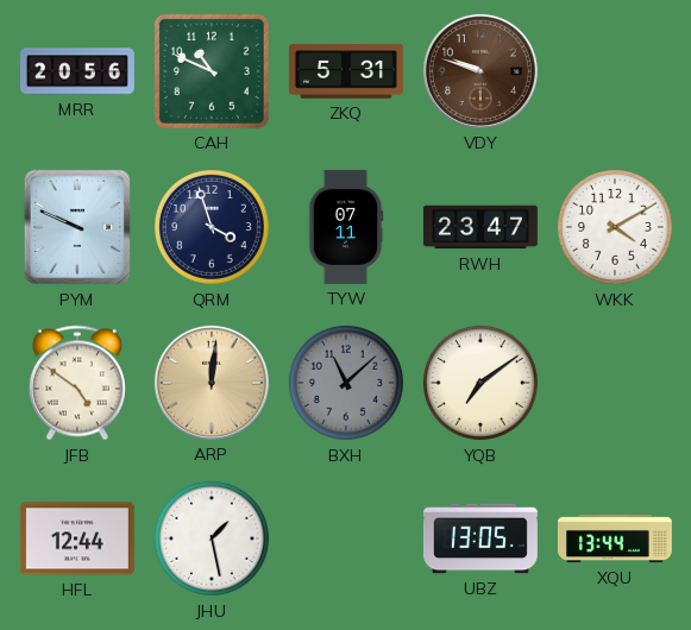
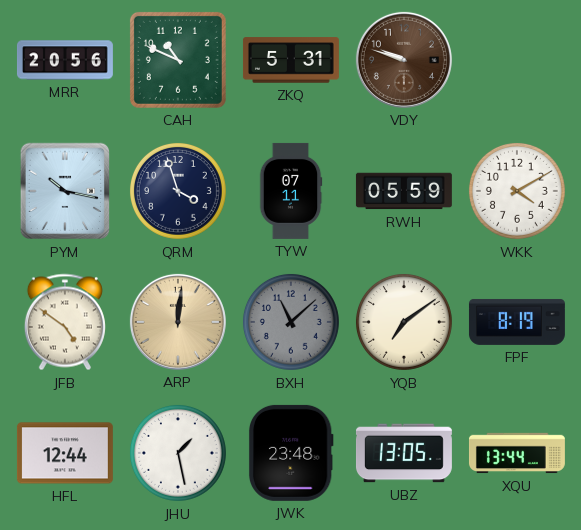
PYM: 9:49 -> 10:17 (65, 191)
RWH: 23:47 -> 05:59 (404, 191)
FPF: none -> 8:19 (517, 322)
JWK: none -> 23:48 (291, 453)
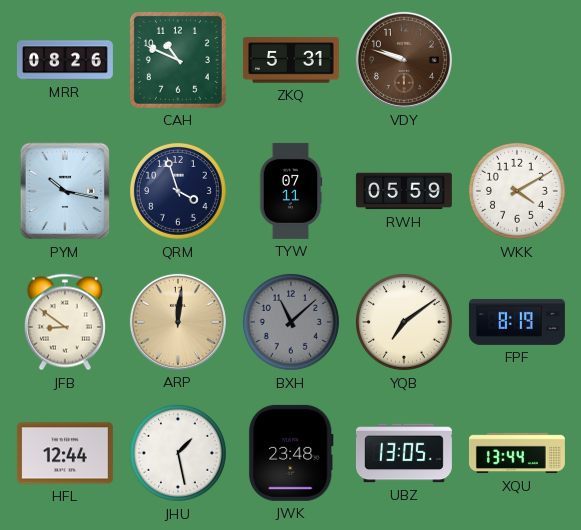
MRR: 20:56 -> 08:26 (65, 60)
JFB: 4:51 -> 8:51 (65, 322)
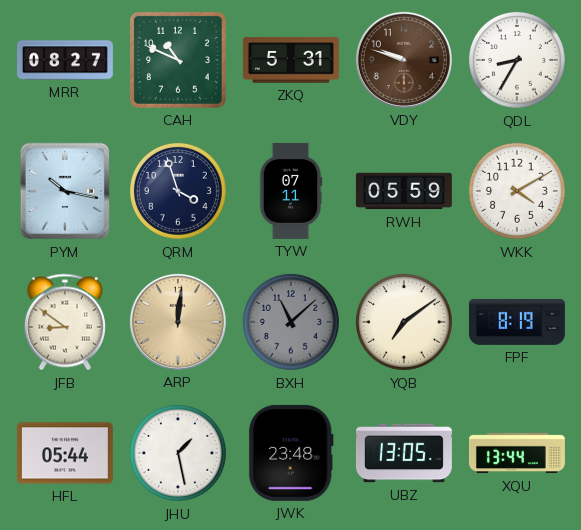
MRR: 08:26 -> 08:27 (65, 60)
QDL: none -> 8:35 (517, 60)
HFL: 12:44 -> 05:44 (65, 453)
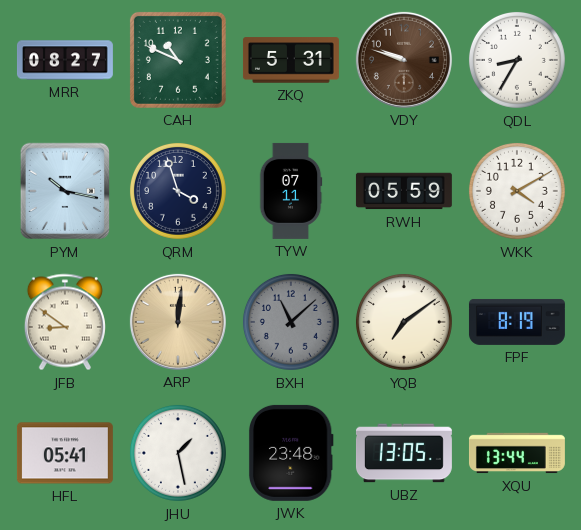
HFL: 05:44 -> 05:41 (65, 453)
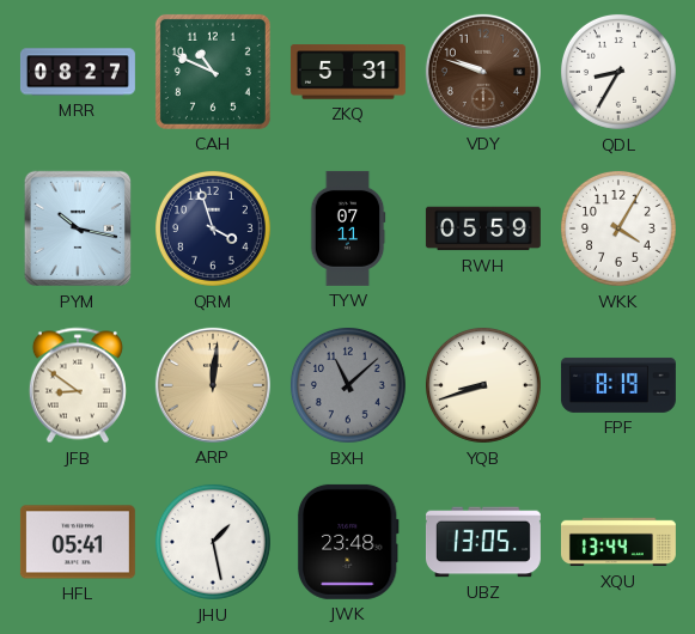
WKK: 4:10 -> 4:05 (618, 228)
YQB: 7:09 -> 8:42 (483, 385)
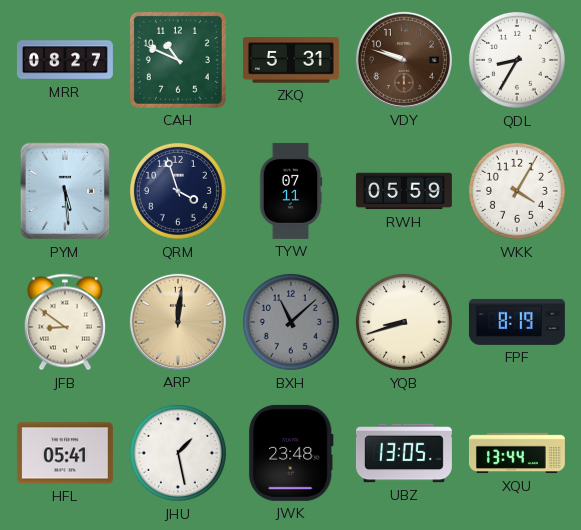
PYM: 10:17 -> 5:29 (65, 191)
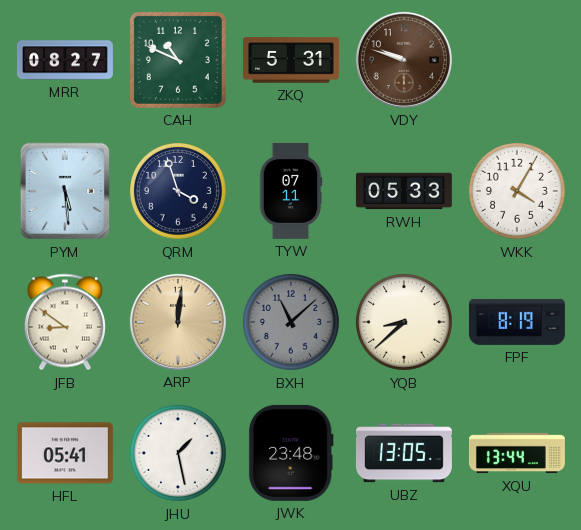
QDL: 8:35 -> none (517, 60)
RWH: 05:59 -> 05:33 (404, 191)
YQB: 8:42 -> 8:38 (404, 322)
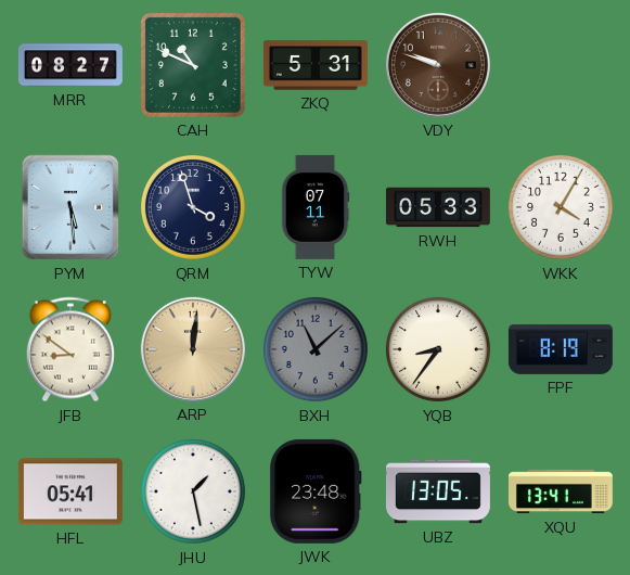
YQB: 8:38 -> 8:36 (438, 349)
XQU: 13:44 -> 13:41 (561, 491)
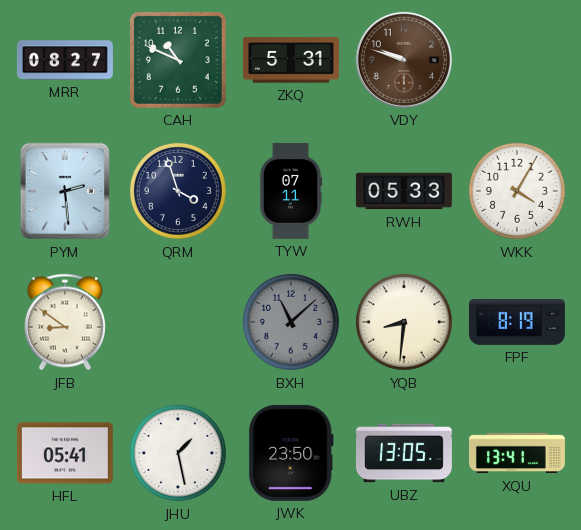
PYM: 5:29 -> 2:29 (65, 191)
ARP: 12:01 -> none (193, 349)
YQB: 8:36 -> 8:31 (404, 322)
JWK: 23:48 -> 23:50 (291, 453)
